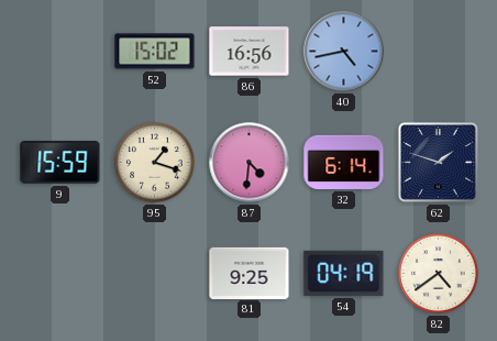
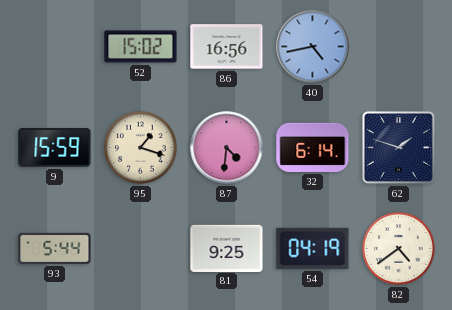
93: none -> 5:44 (55, 248)
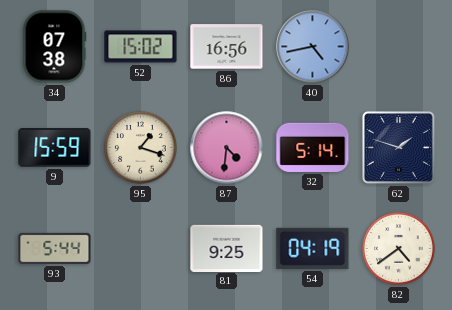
34: none -> 07:38 (54, 47)
32: 6:14 -> 5:14 (313, 147)
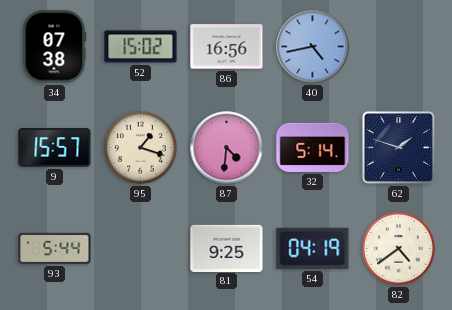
9: 15:59 -> 15:57 (55, 148)
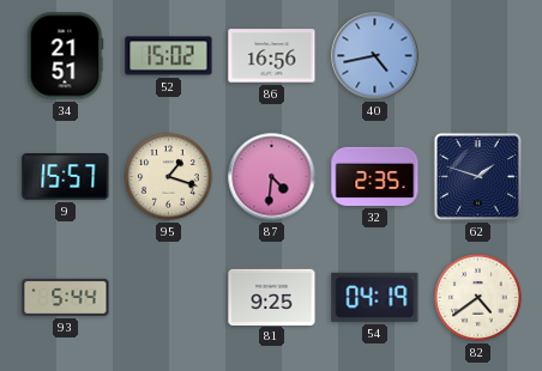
34: 07:38 -> 21:51 (65, 56)
32: 5:14 -> 2:35 (375, 176)
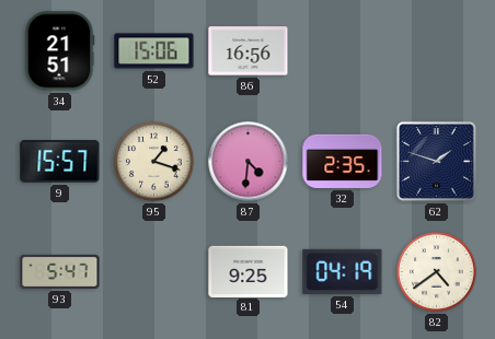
52: 15:02 -> 15:06 (154, 51)
40: 4:43 -> none (375, 56)
93: 5:44 -> 5:47 (60, 271)
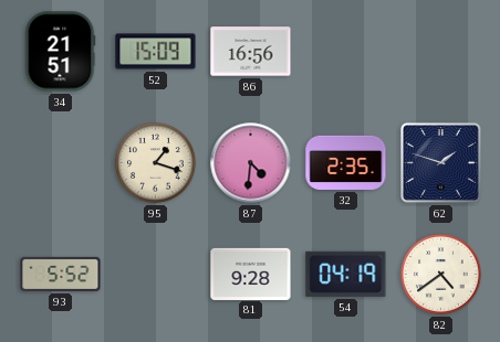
52: 15:06 -> 15:09 (156, 52)
9: 15:57 -> none (60, 162)
93: 5:47 -> 5:52 (61, 274)
81: 9:25 -> 9:28 (251, 274)
